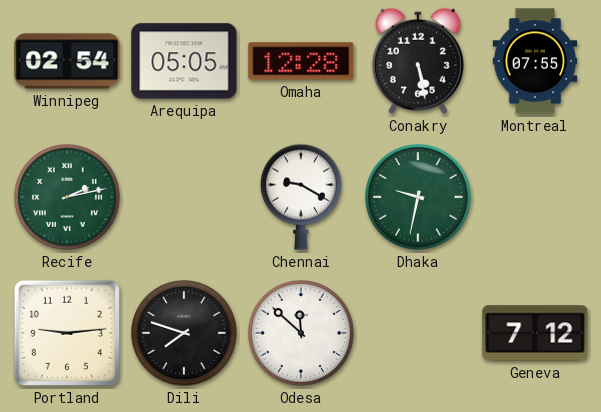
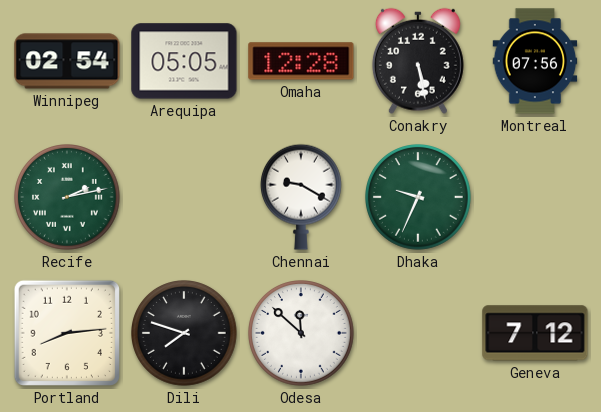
Montreal: 07:55 -> 07:56 (535, 61)
Dhaka: 9:32 -> 9:34 (419, 198)
Portland: 9:14 -> 8:14 (67, 333)
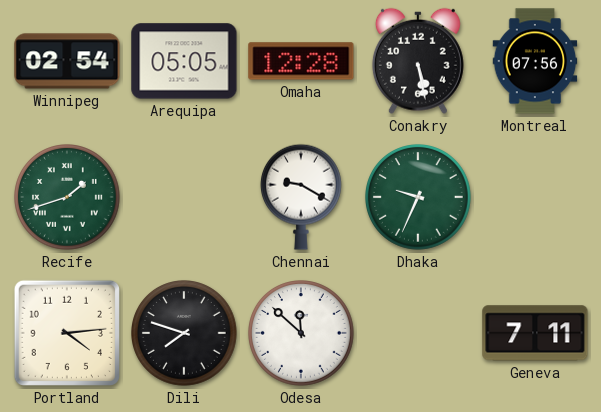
Recife: 2:13 -> 1:42 (68, 198)
Portland: 8:14 -> 4:14 (67, 333)
Geneva: 7:12 -> 7:11 (535, 333)
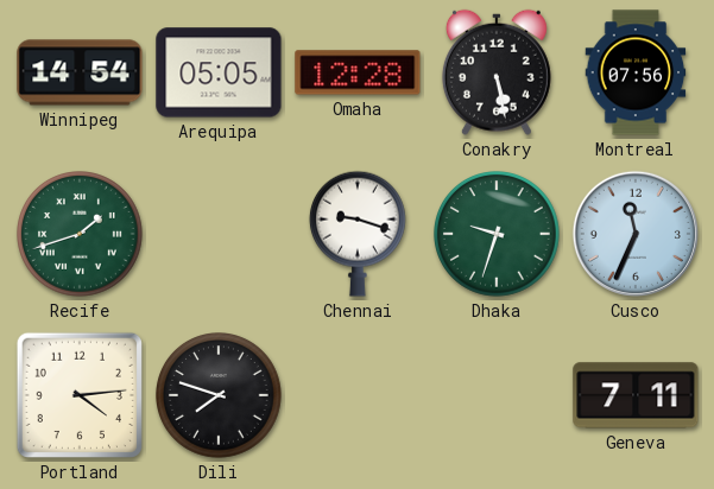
Winnipeg: 02:54 -> 14:54 (80, 72)
Chennai: 9:20 -> 9:18 (358, 234)
Dhaka: 9:34 -> 9:33 (498, 235)
Cusco: none -> 11:34 (636, 234)
Odesa: 11:52 -> none (302, 334)
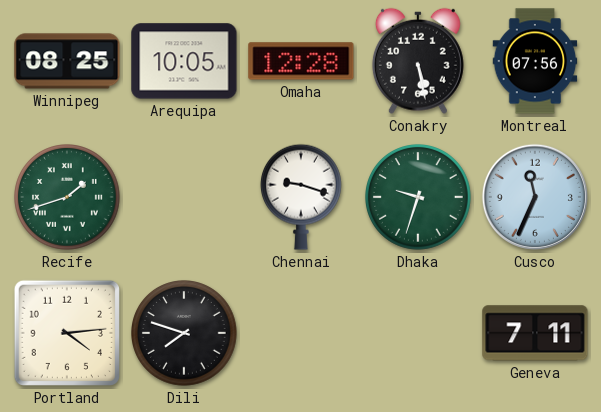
Winnipeg: 14:54 -> 08:25 (67, 61)
Arequipa: 05:05 -> 10:05 (184, 61)
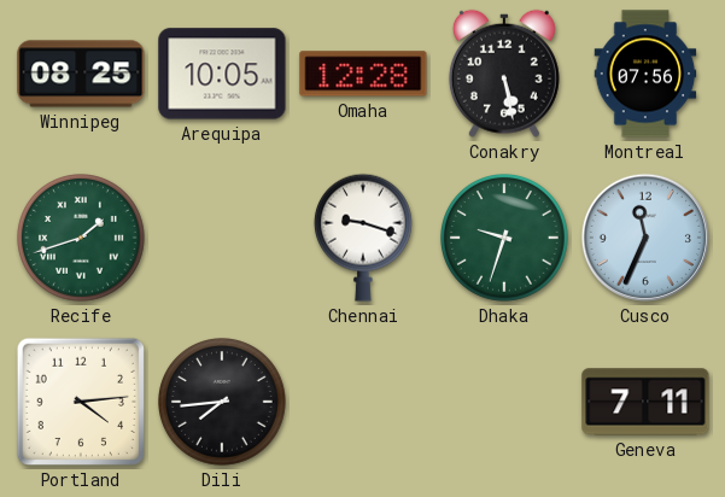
Dili: 7:48 -> 7:44 (223, 403)
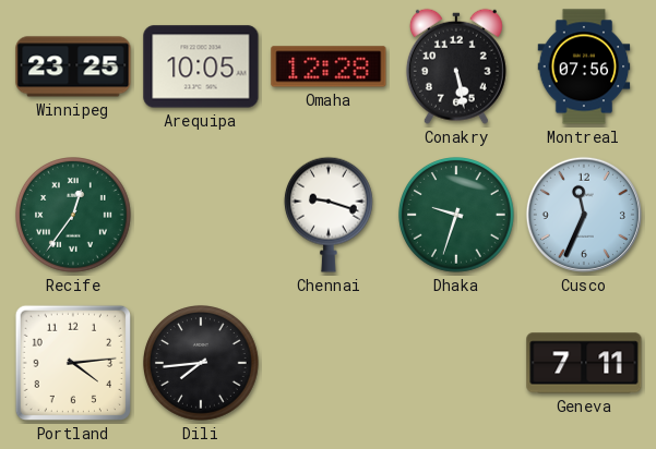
Winnipeg: 08:25 -> 23:25 (73, 66)
Recife: 1:42 -> 12:36 (74, 216)
